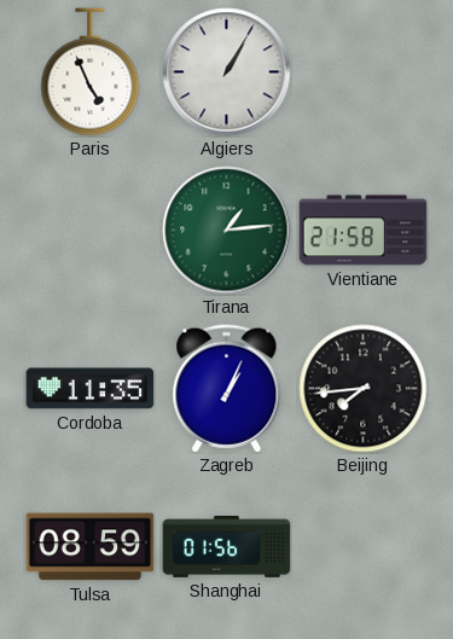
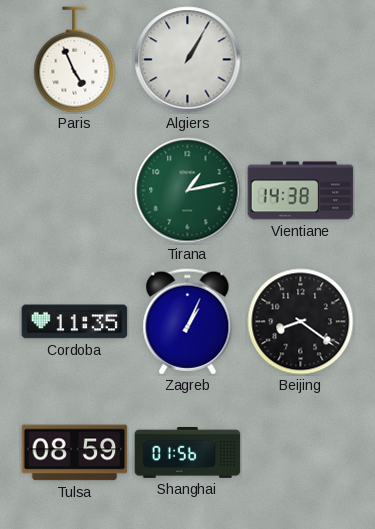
Tirana: 1:14 -> 1:13 (188, 191)
Vientiane: 21:58 -> 14:38 (301, 191)
Beijing: 7:44 -> 8:21 (301, 322)
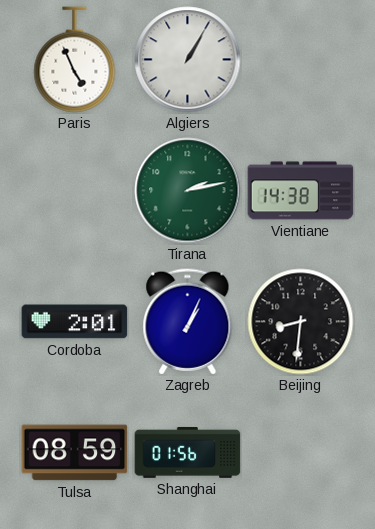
Tirana: 1:13 -> 2:13 (188, 191)
Cordoba: 11:35 -> 2:01 (75, 322)
Beijing: 8:21 -> 8:31 (301, 322)
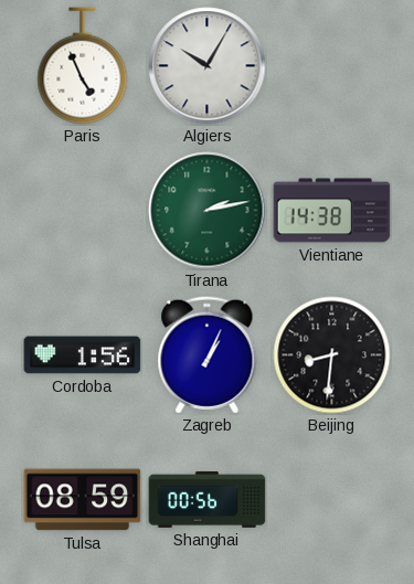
Algiers: 1:05 -> 10:05 (208, 66)
Cordoba: 2:01 -> 1:56 (83, 355)
Shanghai: 01:56 -> 00:56 (208, 499)
